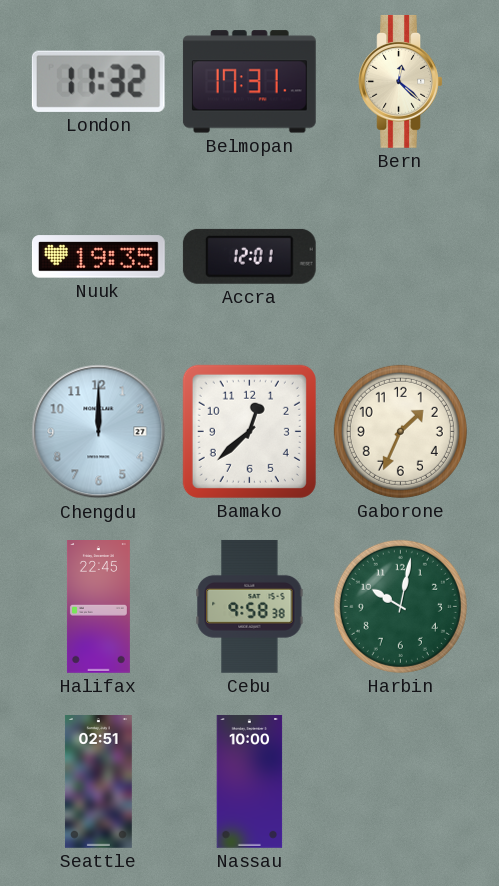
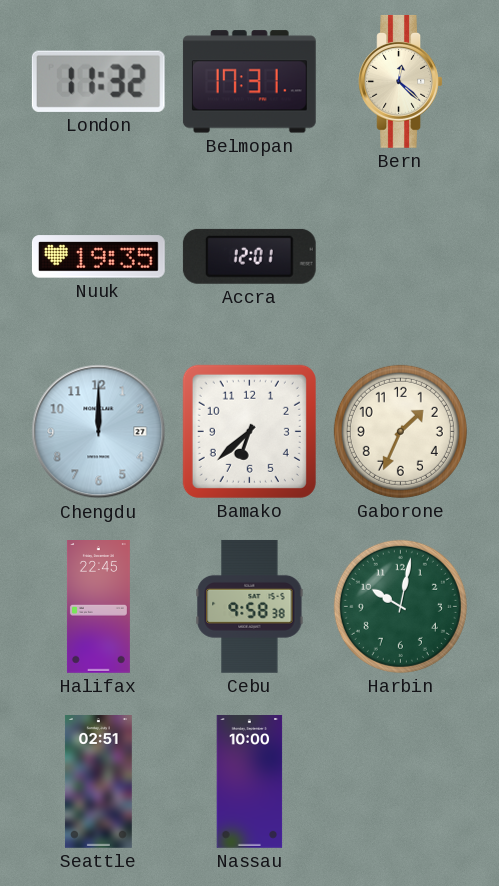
Bamako: 12:38 -> 6:38 (249, 431)
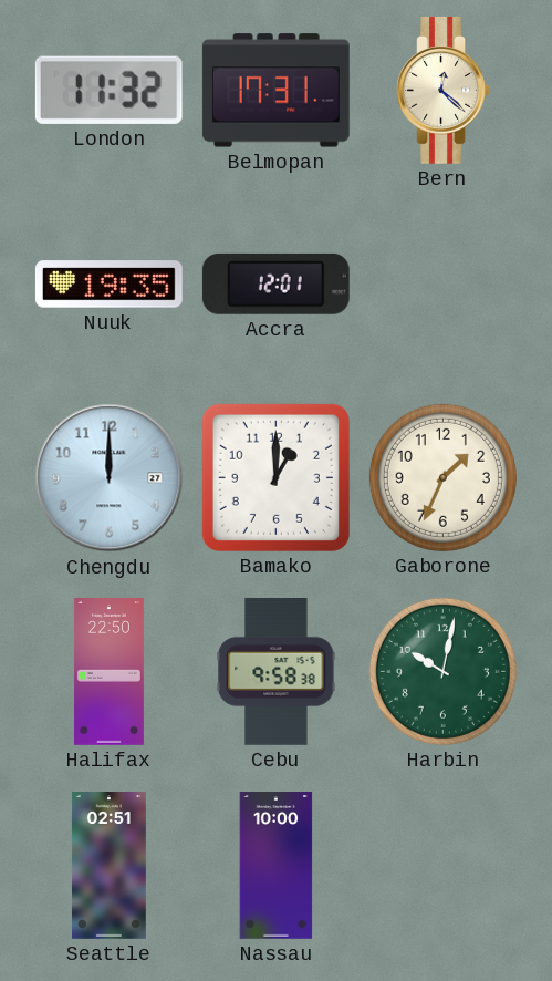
Bamako: 6:38 -> 1:00 (275, 477)
Halifax: 22:45 -> 22:50 (108, 672)
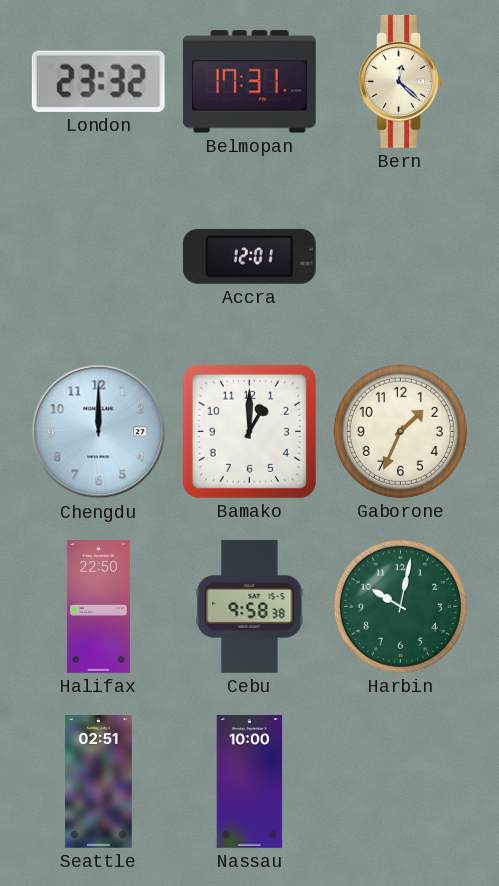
London: 11:32 -> 23:32 (98, 81)
Nuuk: 19:35 -> none (110, 285)
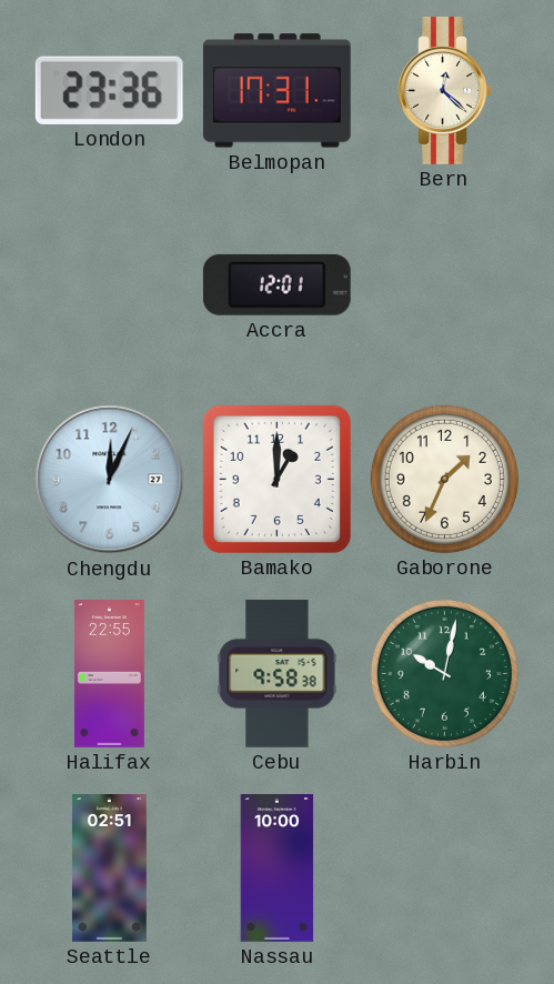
London: 23:32 -> 23:36 (109, 90)
Chengdu: 12:00 -> 12:04 (110, 480)
Halifax: 22:50 -> 22:55 (109, 674)
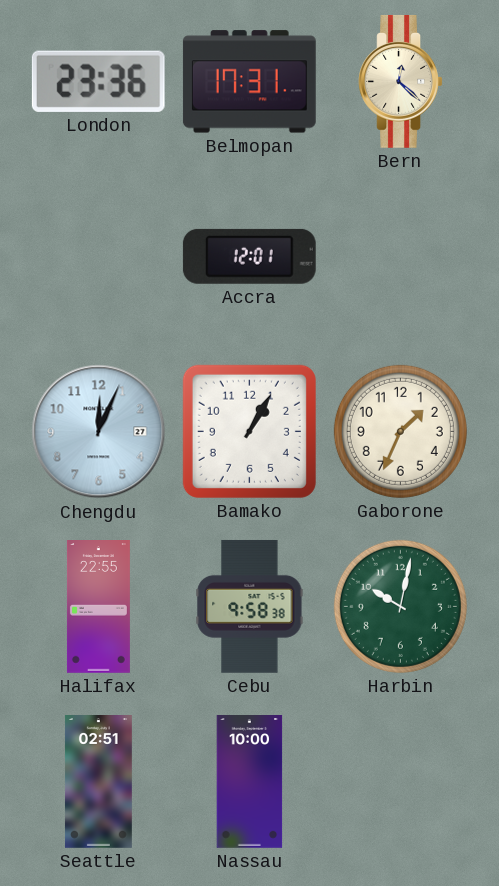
Bamako: 1:00 -> 1:05 (249, 431)
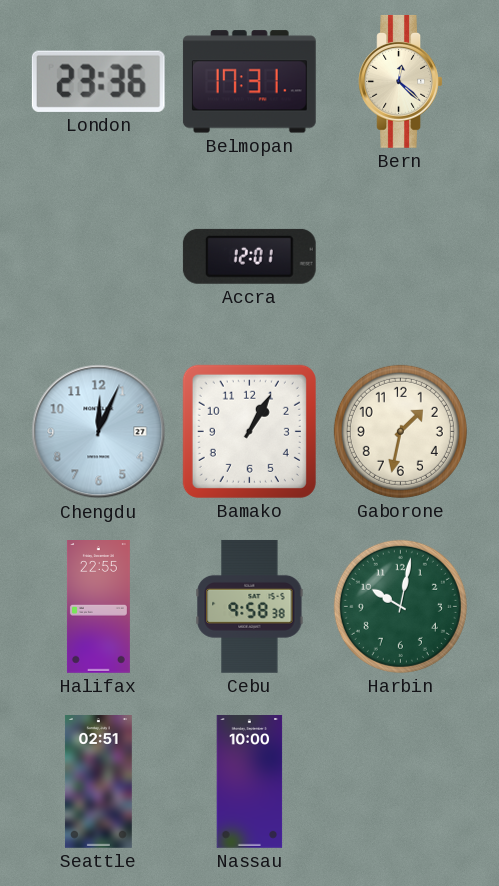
Gaborone: 1:34 -> 1:32 (400, 431)
